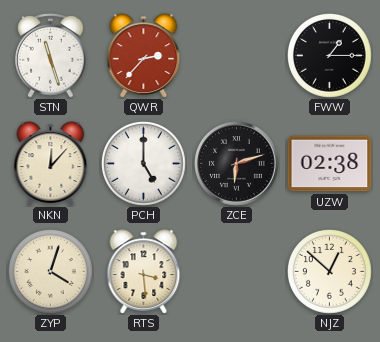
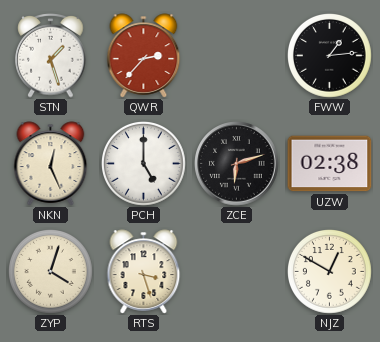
STN: 11:27 -> 1:27 (51, 56)
FWW: 1:15 -> 1:14 (330, 56)
NKN: 12:07 -> 12:26 (51, 164)
RTS: 3:29 -> 3:27 (144, 272)
NJZ: 12:52 -> 12:50 (330, 272)
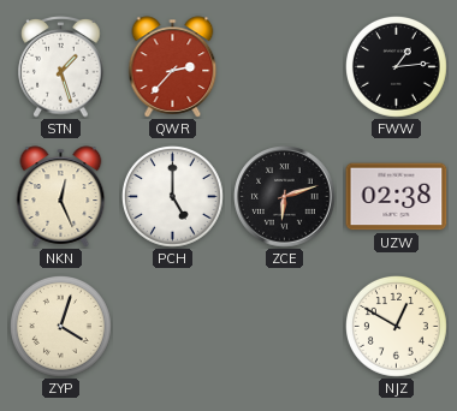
RTS: 3:27 -> none (144, 272)
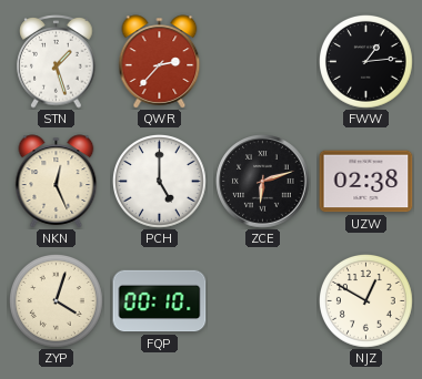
FQP: none -> 00:10 (160, 301)
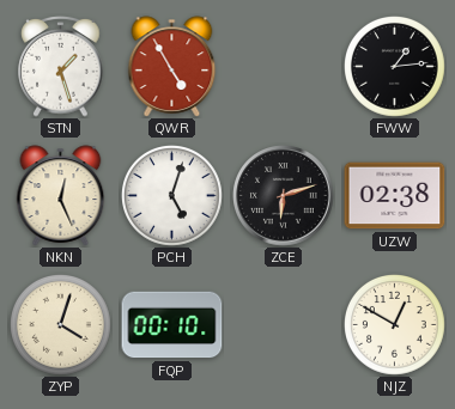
QWR: 2:37 -> 4:55 (172, 67)
PCH: 5:00 -> 5:03 (172, 196)
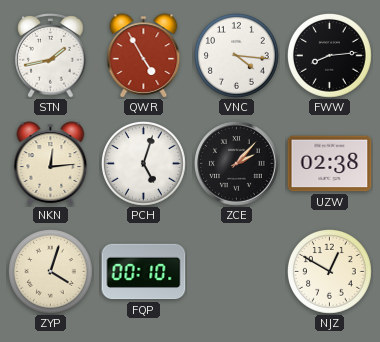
STN: 1:27 -> 1:43 (51, 56)
VNC: none -> 4:16 (237, 56)
FWW: 1:14 -> 8:14 (330, 56)
NKN: 12:26 -> 12:14 (51, 164)
ZCE: 6:12 -> 2:07 (237, 164)
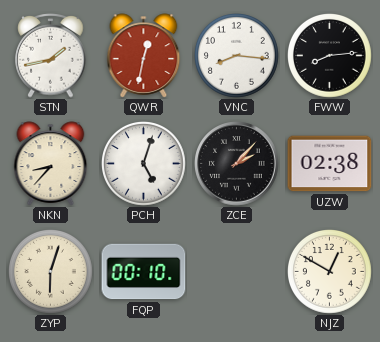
QWR: 4:55 -> 12:32 (144, 56)
VNC: 4:16 -> 8:16 (237, 56)
NKN: 12:14 -> 8:37 (51, 164)
ZYP: 4:03 -> 6:03 (51, 272)
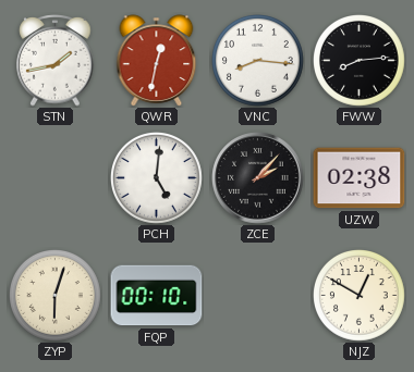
NKN: 8:37 -> none (51, 164)
PCH: 5:03 -> 5:01 (157, 178)
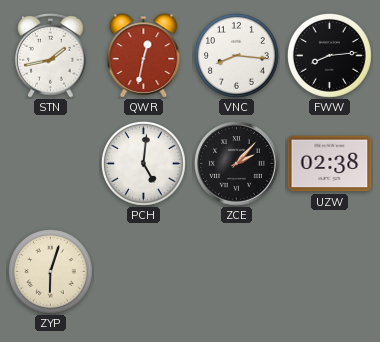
FQP: 00:10 -> none (157, 296)
NJZ: 12:50 -> none (360, 296)
